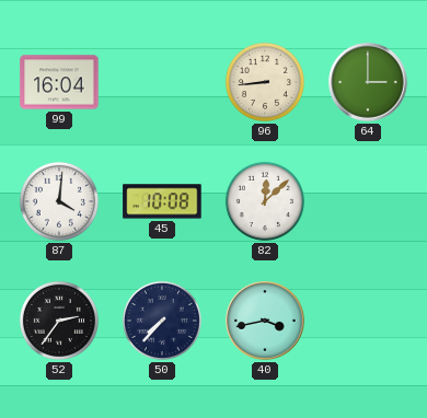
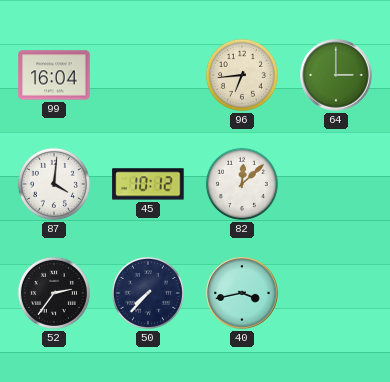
96: 8:44 -> 6:44 (242, 75)
45: 10:08 -> 10:12 (148, 184)
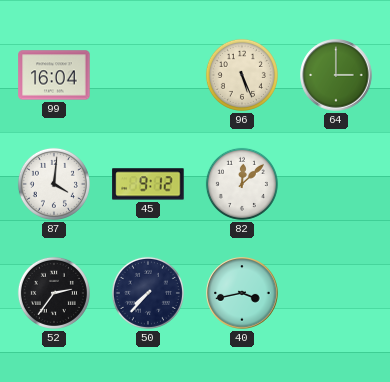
96: 6:44 -> 5:26 (242, 75)
45: 10:12 -> 9:12 (148, 184)
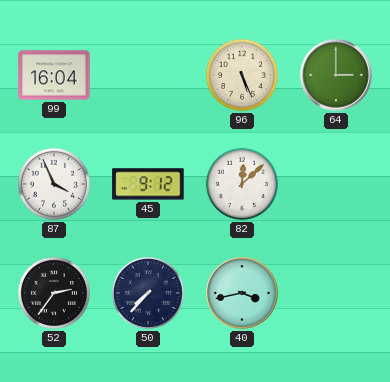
87: 4:01 -> 3:56 (54, 184)
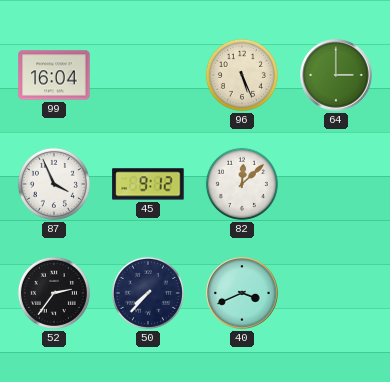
40: 3:43 -> 3:41 (242, 293)
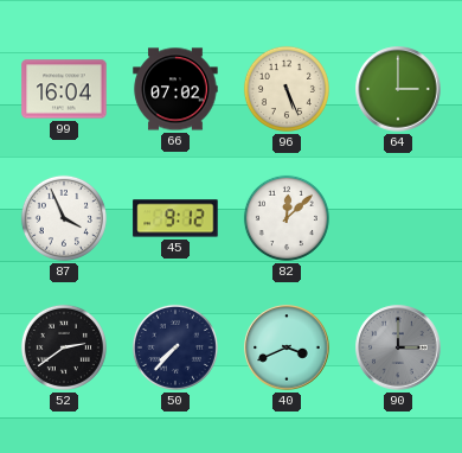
66: none -> 07:02 (175, 89)
52: 2:36 -> 2:39 (64, 347)
90: none -> 3:00 (398, 347)
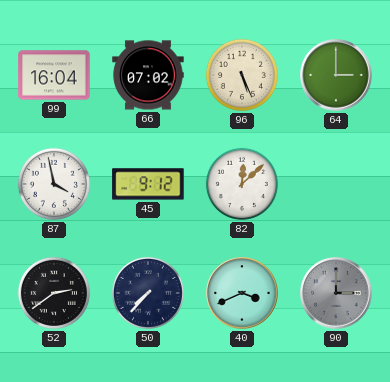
87: 3:56 -> 3:58 (54, 184)
